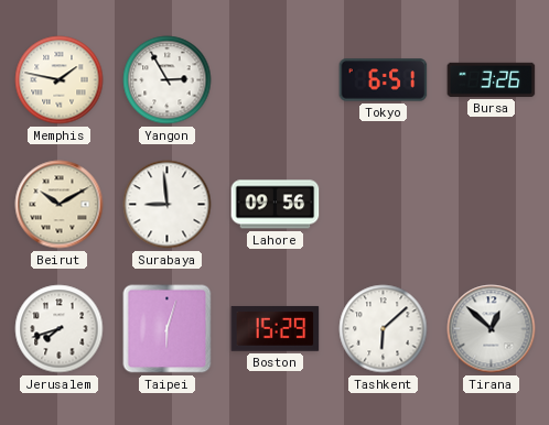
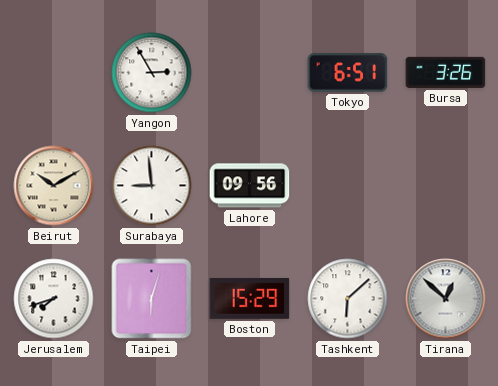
Memphis: 1:47 -> none (60, 80)
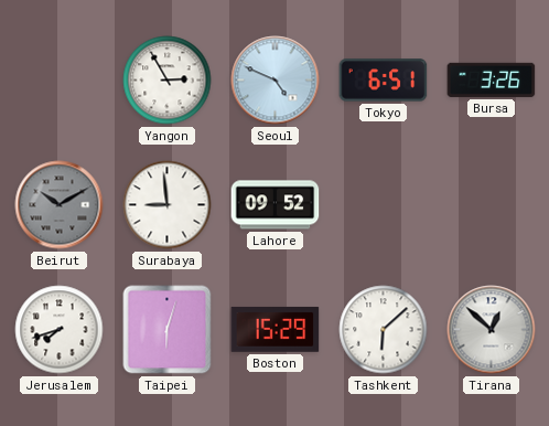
Seoul: none -> 4:49 (276, 81)
Beirut dial: cream -> grey (60, 205)
Lahore: 09:56 -> 09:52 (276, 205)
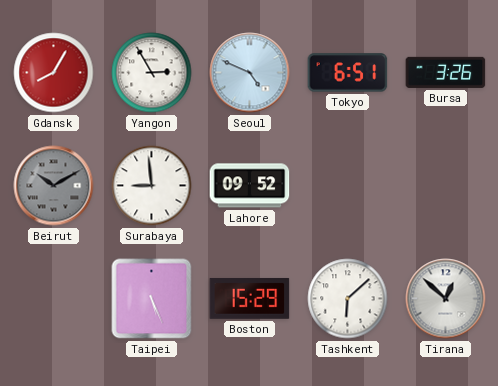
Gdansk: none -> 8:05 (54, 73)
Jerusalem: 7:42 -> none (60, 330)
Taipei: 6:03 -> 5:26 (152, 299)
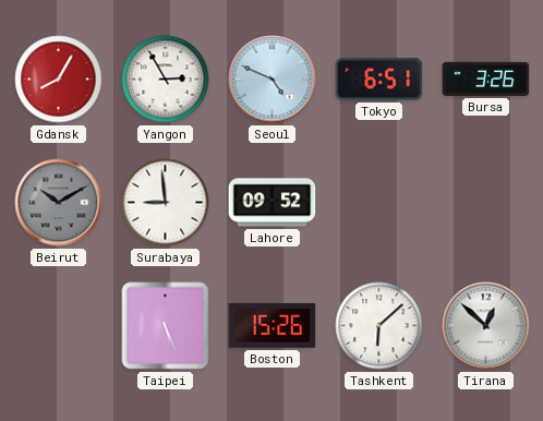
Boston: 15:29 -> 15:26 (273, 325)
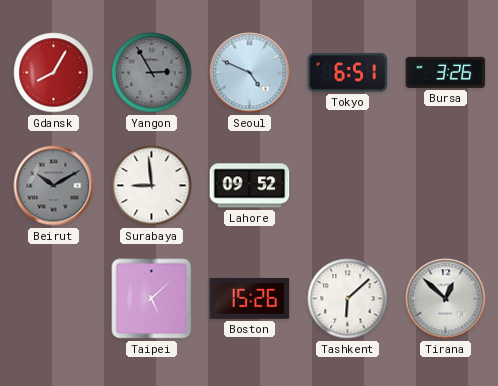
Yangon dial: white -> grey (152, 73)
Taipei: 5:26 -> 5:08 (152, 299)
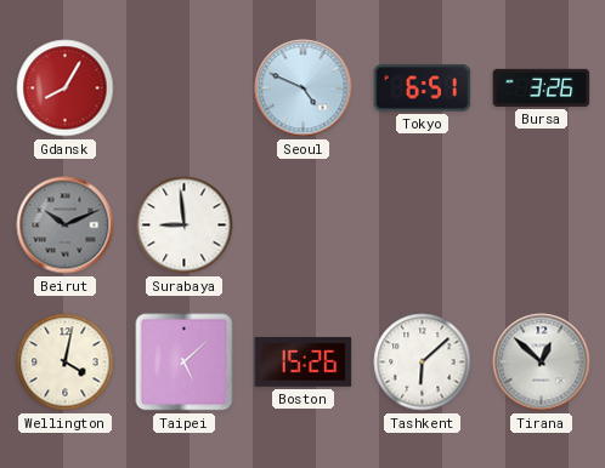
Yangon: 2:55 -> none (152, 73)
Beirut: 10:10 -> 10:11 (66, 226)
Lahore: 09:52 -> none (250, 186)
Wellington: none -> 4:02 (66, 363)
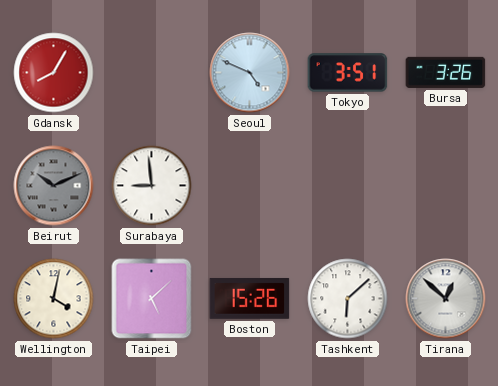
Tokyo: 6:51 -> 3:51 (348, 73)
